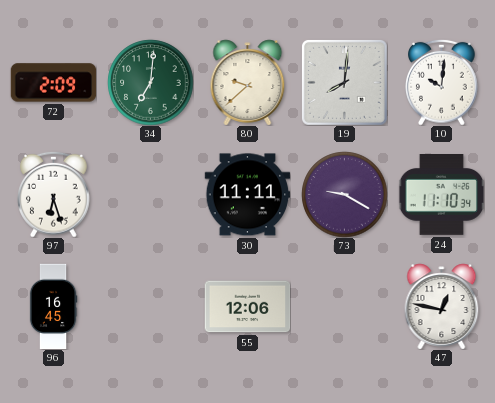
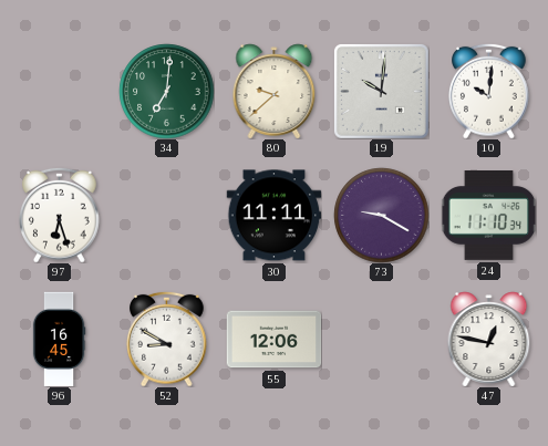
72: 2:09 -> none (53, 83)
19: 8:01 -> 10:01 (381, 91)
52: none -> 8:50 (167, 339)
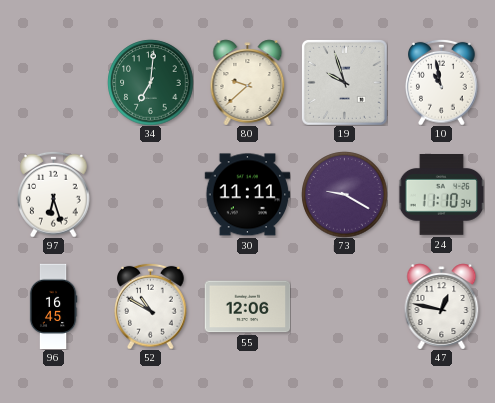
19: 10:01 -> 9:57 (344, 82)
10: 10:01 -> 10:58 (442, 82)
52: 8:50 -> 10:50 (151, 306)
